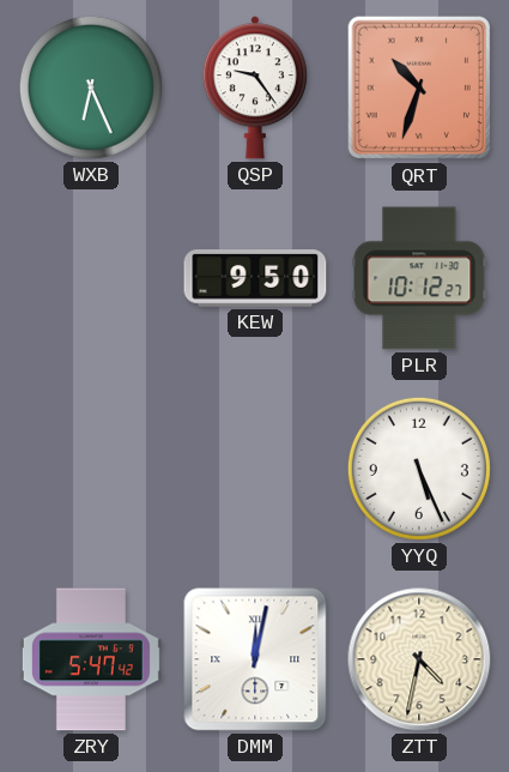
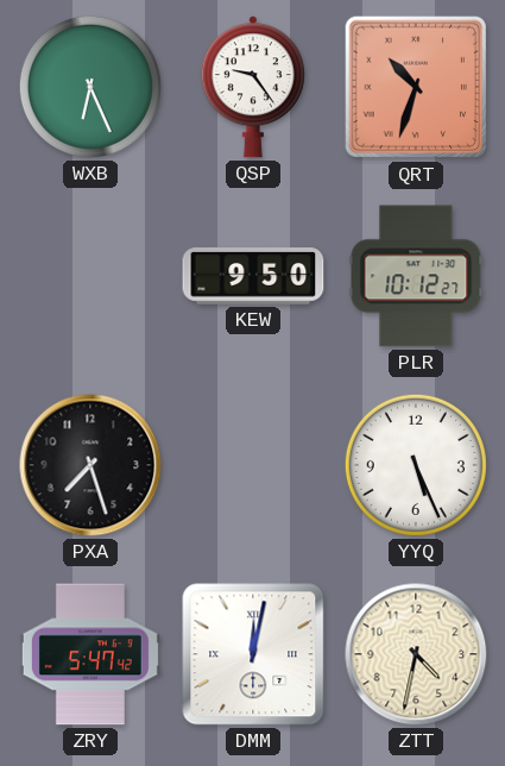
PXA: none -> 7:27 (90, 465)
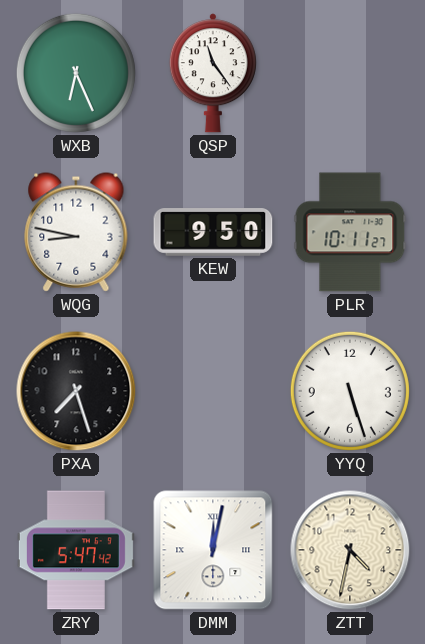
QSP: 9:24 -> 11:24 (213, 73)
QRT: 10:33 -> none (416, 87)
WQG: none -> 8:47 (76, 232)
PLR: 10:12 -> 10:11 (350, 232)
YYQ: 5:26 -> 5:27 (350, 391)
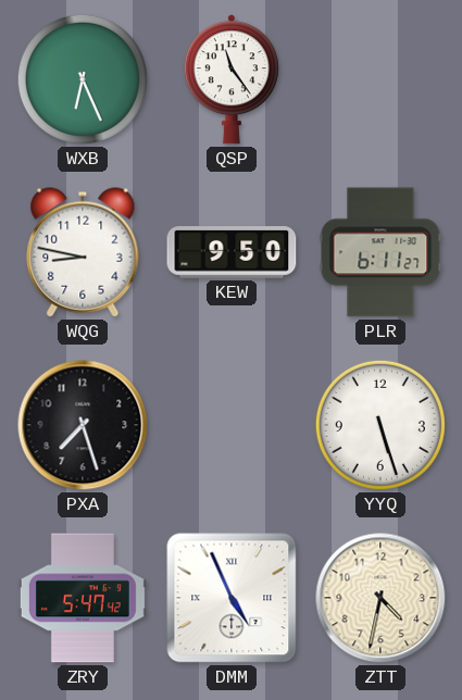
PLR: 10:11 -> 6:11 (380, 252)
DMM: 12:02 -> 4:56 (232, 598)
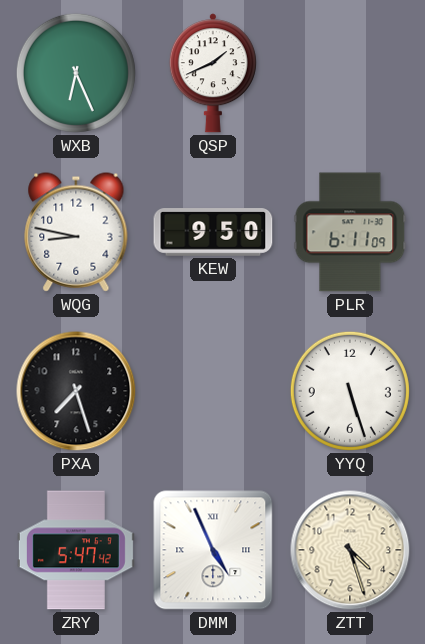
QSP: 11:24 -> 1:41 (213, 73)
PLR: 6:11:27 -> 6:11:09 (350, 232)
ZTT: 4:32 -> 4:27 (350, 550)
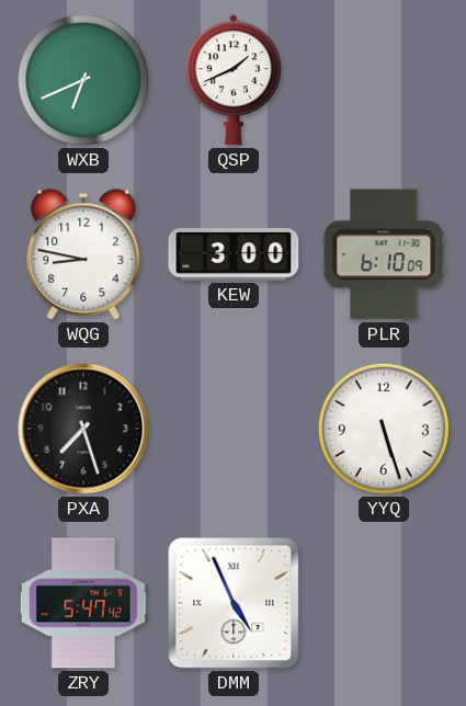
WXB: 6:26 -> 6:41 (83, 80)
KEW: 9:50 -> 3:00 (234, 254)
PLR: 6:11 -> 6:10 (384, 254)
ZTT: 4:27 -> none (350, 550)
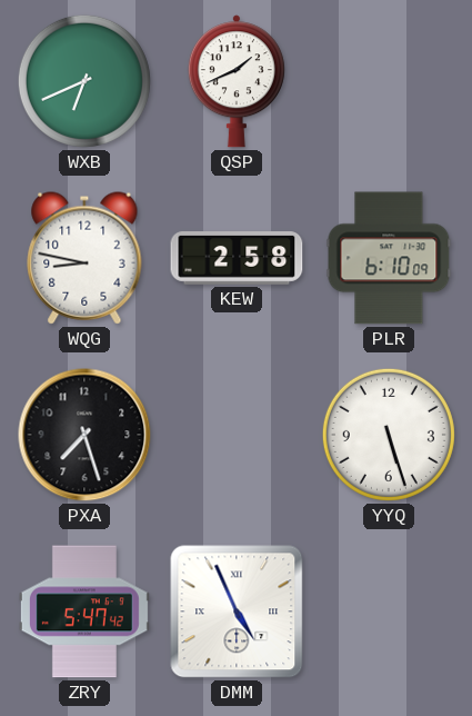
KEW: 3:00 -> 2:58 (237, 258)
